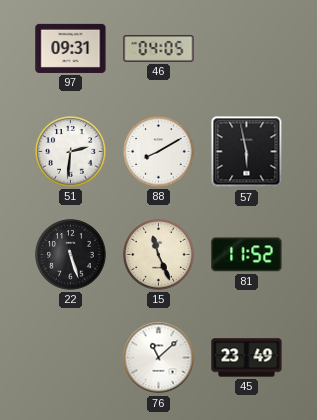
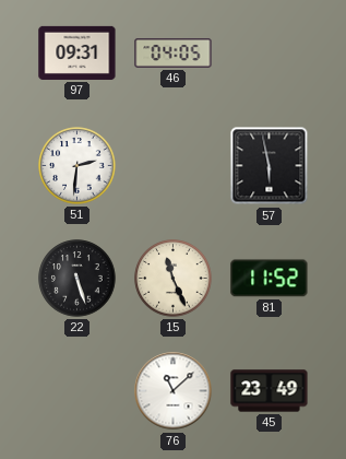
88: 8:10 -> none (159, 152)
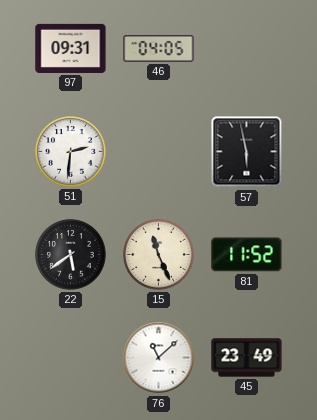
22: 5:27 -> 5:39 (71, 255)
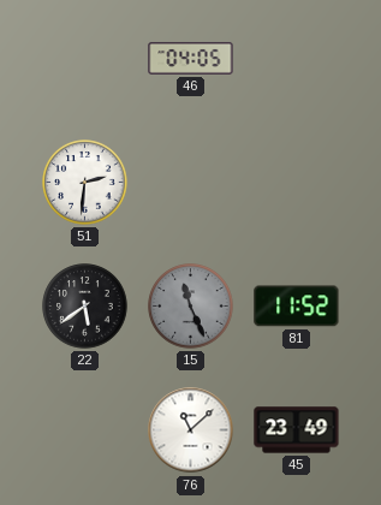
97: 09:31 -> none (71, 48)
57: 5:58 -> none (247, 152)
15 dial: cream -> grey (191, 307)
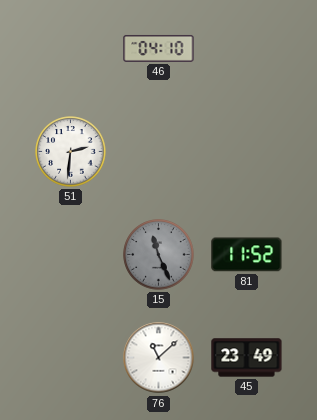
46: 04:05 -> 04:10 (159, 48)
22: 5:39 -> none (85, 307)
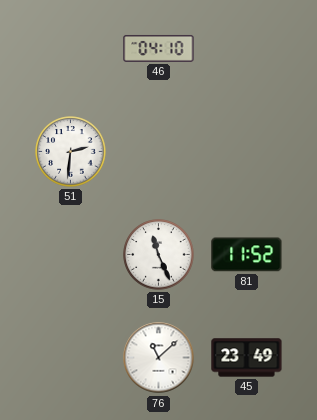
15 dial: grey -> white (159, 255)
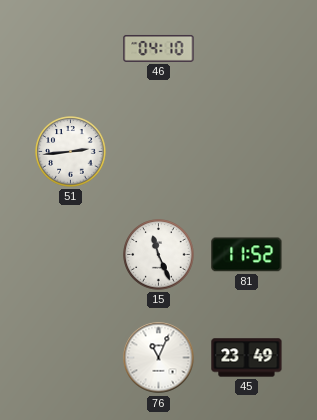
51: 2:31 -> 2:44 (71, 152)
76: 11:08 -> 11:04 (159, 358)
